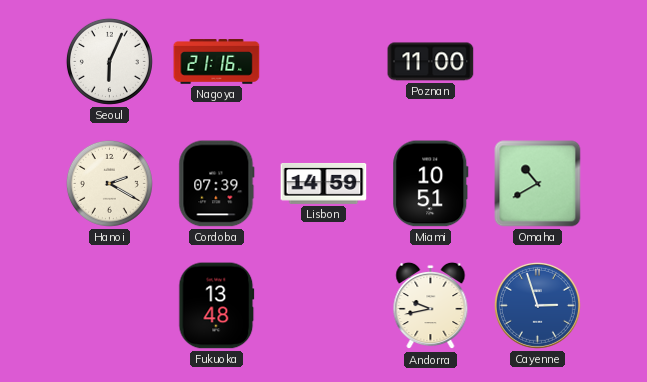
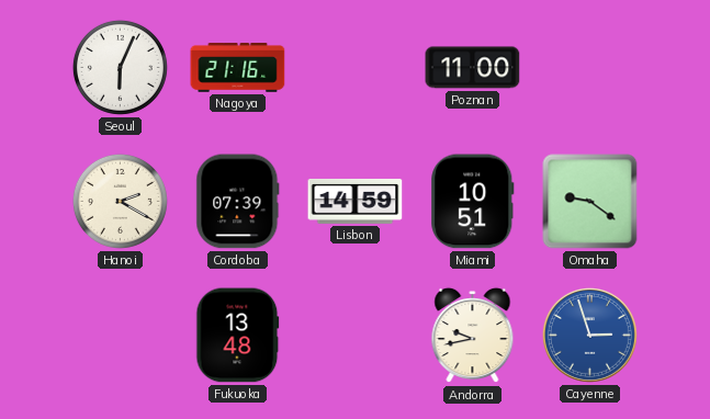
Omaha: 10:40 -> 9:21 (590, 202)
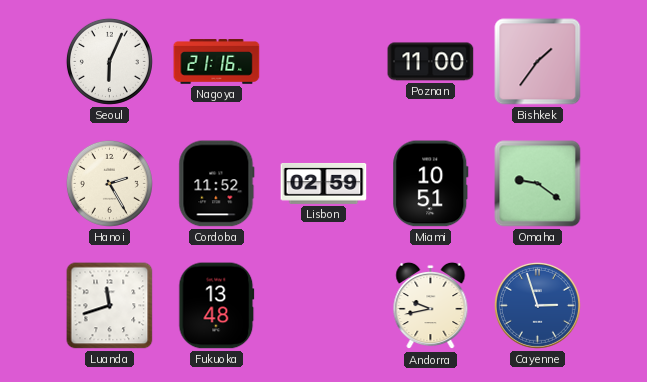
Bishkek: none -> 1:36 (538, 62)
Hanoi: 2:20 -> 2:25 (109, 183)
Cordoba: 07:39 -> 11:52 (217, 184)
Lisbon: 14:59 -> 02:59 (324, 183)
Luanda: none -> 11:42 (110, 306)
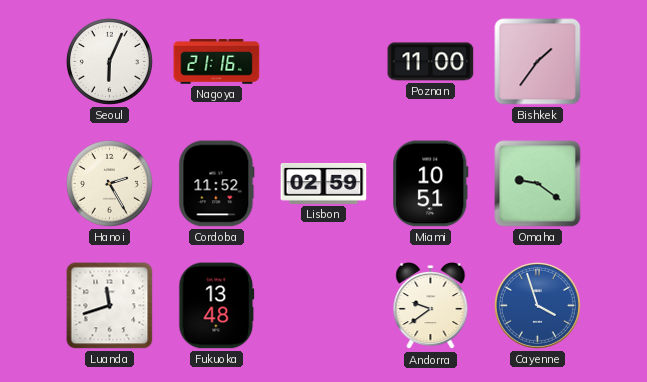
Andorra: 9:43 -> 9:39 (431, 306)
Cayenne: 2:57 -> 3:57 (537, 305)
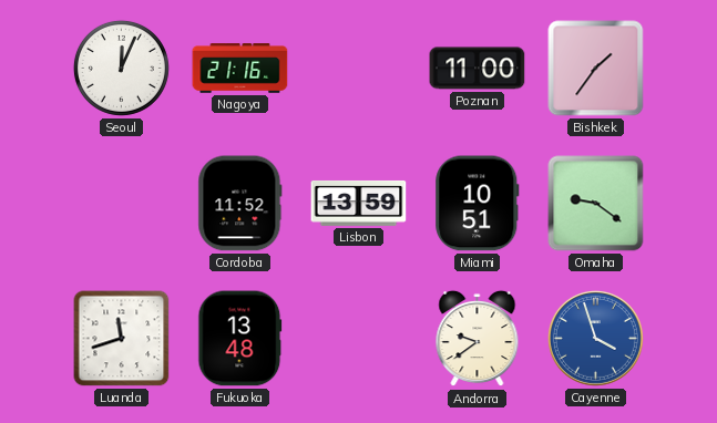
Seoul: 6:04 -> 12:04 (121, 68)
Hanoi: 2:25 -> none (109, 183)
Lisbon: 02:59 -> 13:59 (359, 203)
